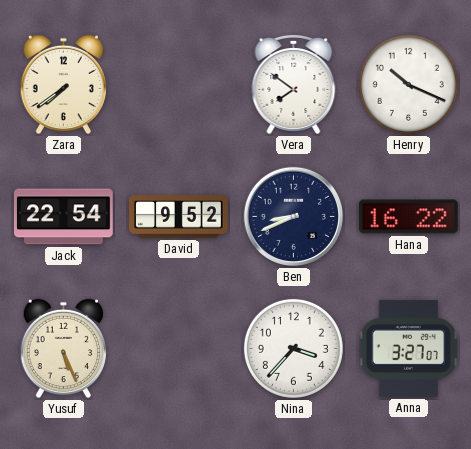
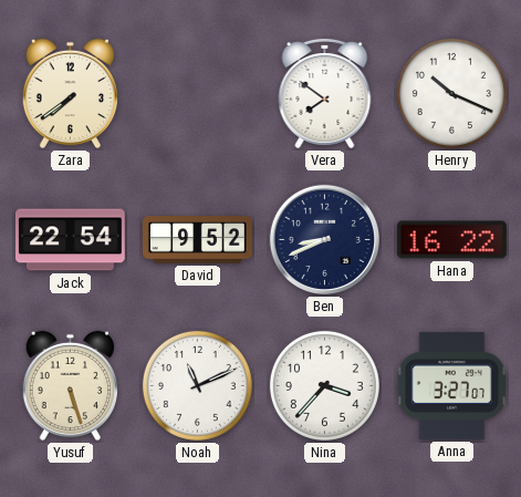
Yusuf: 5:26 -> 5:27 (70, 386)
Noah: none -> 11:11 (197, 385)
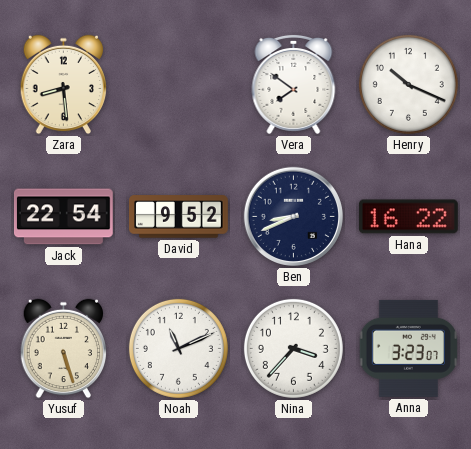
Zara: 7:39 -> 8:29 (63, 85)
Anna: 3:27 -> 3:23 (408, 348)
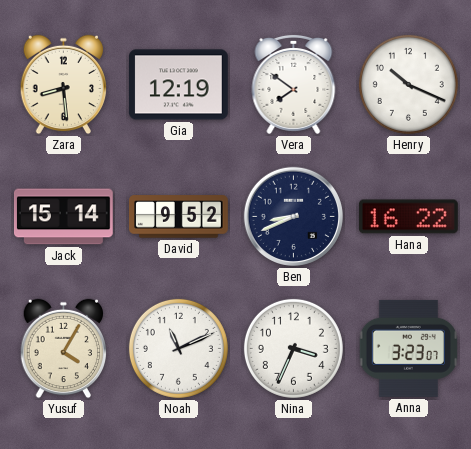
Gia: none -> 12:19 (178, 85)
Jack: 22:54 -> 15:14 (64, 217)
Yusuf: 5:27 -> 4:05 (63, 349)
Nina: 3:37 -> 3:34 (293, 348)
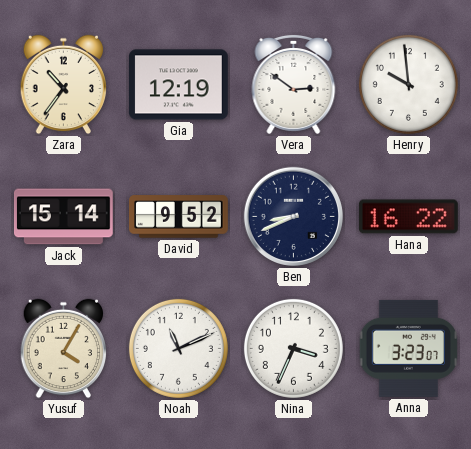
Zara: 8:29 -> 10:36 (63, 85)
Vera: 7:51 -> 2:51 (294, 84)
Henry: 10:19 -> 9:59 (408, 84)
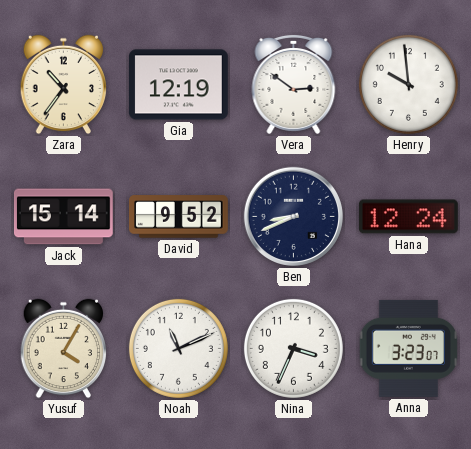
Hana: 16:22 -> 12:24 (408, 217)
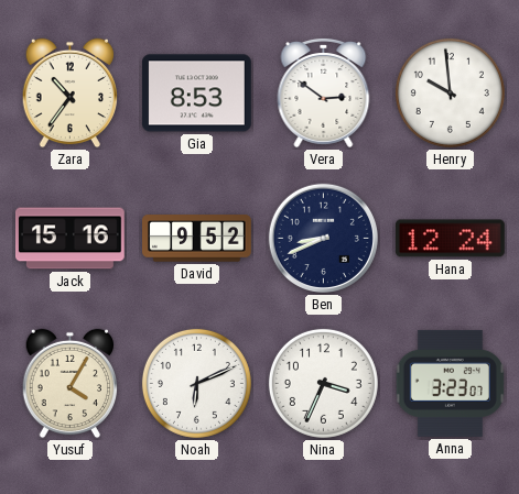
Gia: 12:19 -> 8:53 (196, 94)
Jack: 15:14 -> 15:16 (71, 239)
Noah: 11:11 -> 6:11 (196, 383)
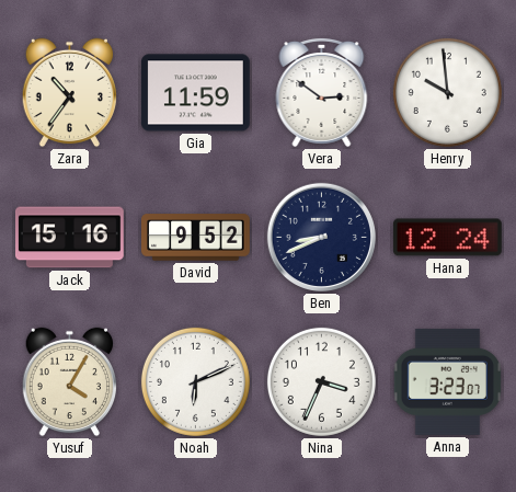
Gia: 8:53 -> 11:59 (195, 93)
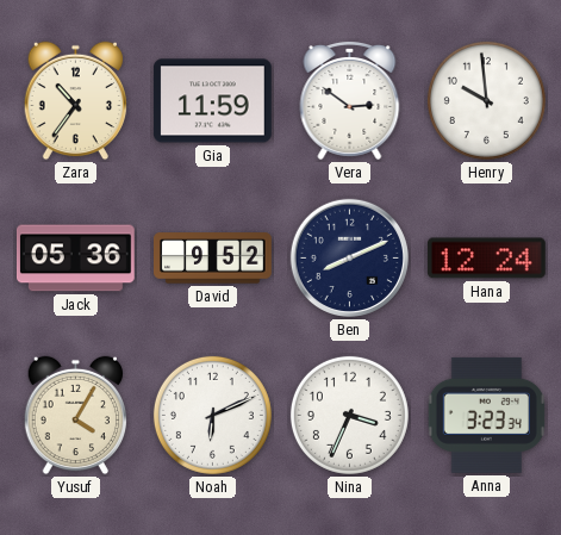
Jack: 15:16 -> 05:36 (76, 259)
Ben: 8:41 -> 8:11 (349, 257)
Anna: 3:23:07 -> 3:23:34 (486, 415)
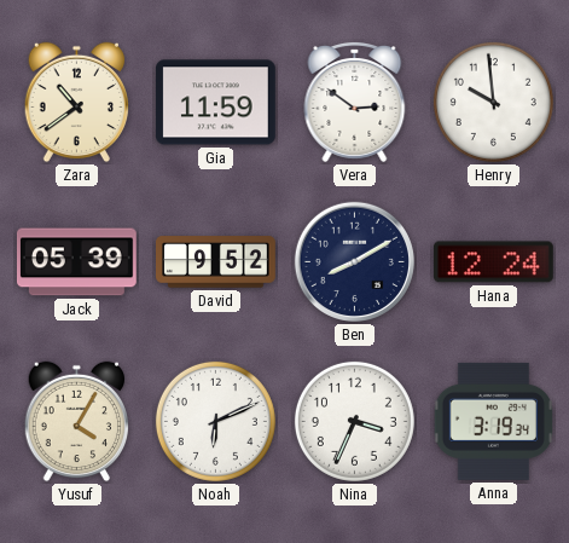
Zara: 10:36 -> 10:39 (76, 103)
Jack: 05:36 -> 05:39 (77, 262)
Ben: 8:11 -> 8:10 (354, 261)
Anna: 3:23 -> 3:19 (493, 421)
